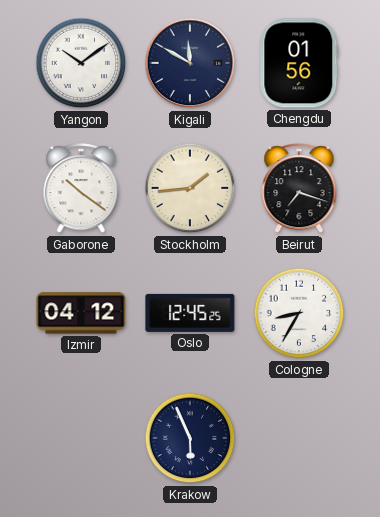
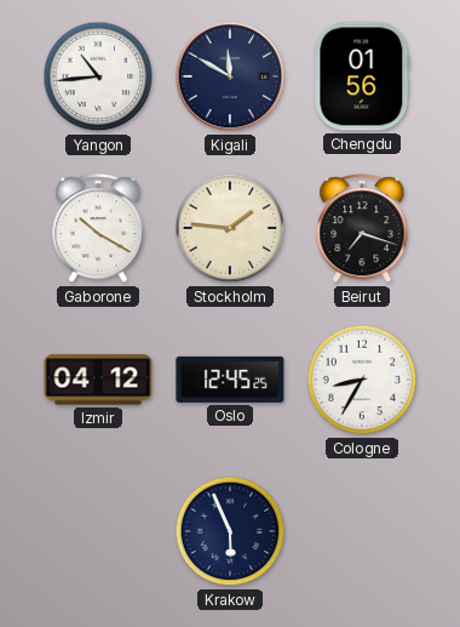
Yangon: 10:09 -> 10:44 (98, 76)
Gaborone: 10:21 -> 10:20 (98, 229)
Stockholm: 1:44 -> 1:46 (230, 228)
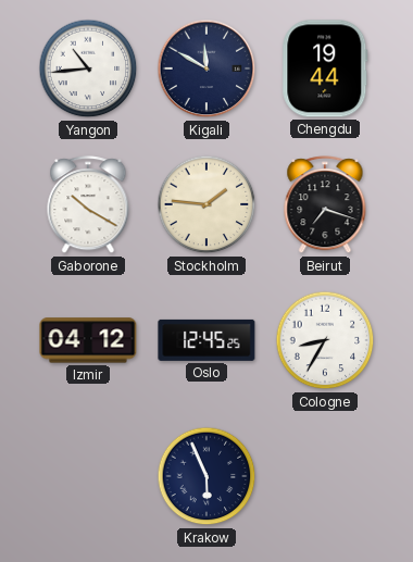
Chengdu: 01:56 -> 19:44 (325, 68)
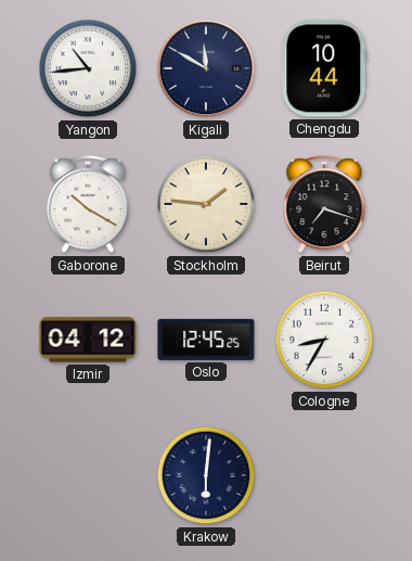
Chengdu: 19:44 -> 10:44 (324, 68)
Krakow: 5:56 -> 6:01 (206, 475)
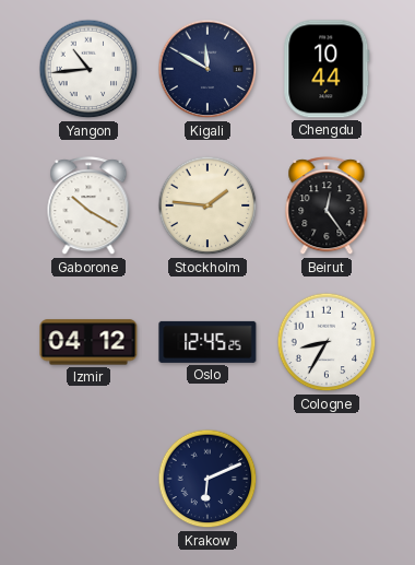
Beirut: 7:18 -> 12:24 (327, 207)
Krakow: 6:01 -> 6:11 (207, 479)
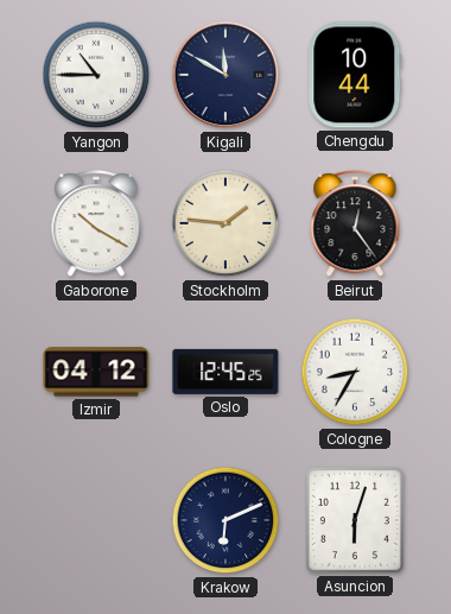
Yangon: 10:44 -> 10:45 (96, 75)
Asuncion: none -> 6:03 (355, 520)
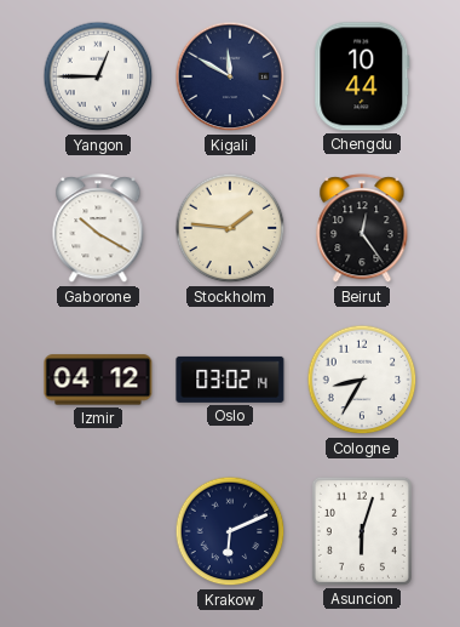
Yangon: 10:45 -> 12:45 (98, 76)
Oslo: 12:45 -> 03:02 (230, 380)
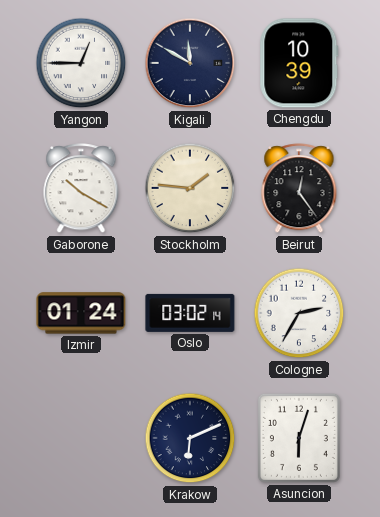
Chengdu: 10:44 -> 10:39 (299, 63)
Izmir: 04:12 -> 01:24 (81, 313)
Cologne: 8:35 -> 2:35 (299, 313)
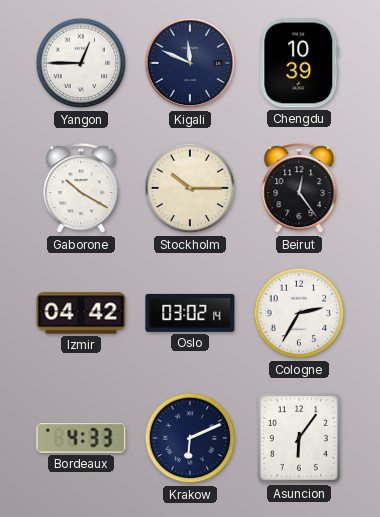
Kigali: 11:50 -> 11:49 (190, 63)
Stockholm: 1:46 -> 10:15 (190, 188)
Izmir: 01:24 -> 04:42 (81, 313)
Bordeaux: none -> 4:33 (81, 439)
Asuncion: 6:03 -> 6:06 (299, 438)
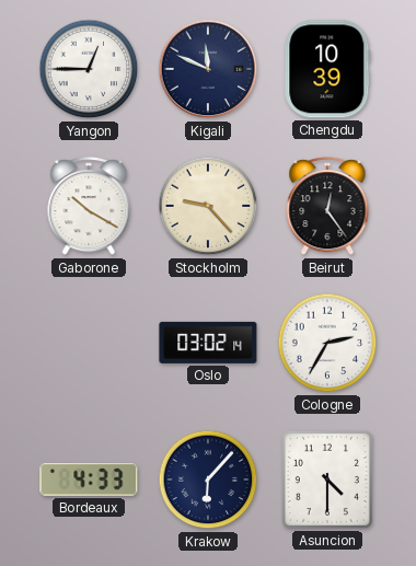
Stockholm: 10:15 -> 9:23 (208, 206)
Izmir: 04:42 -> none (81, 313)
Krakow: 6:11 -> 6:07 (208, 480)
Asuncion: 6:06 -> 4:30 (327, 480)
